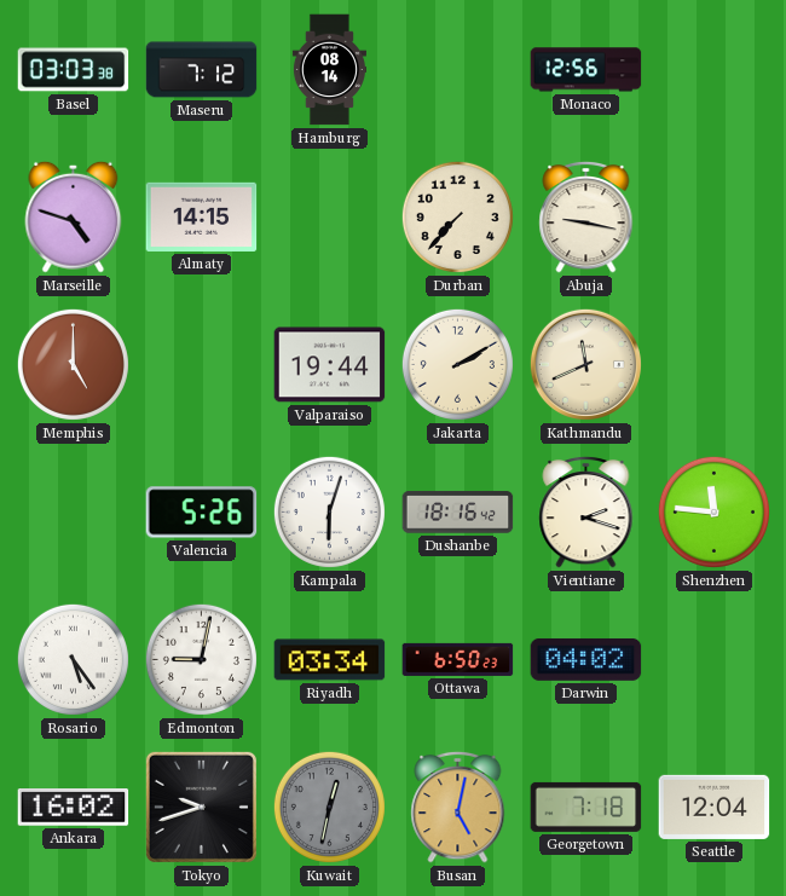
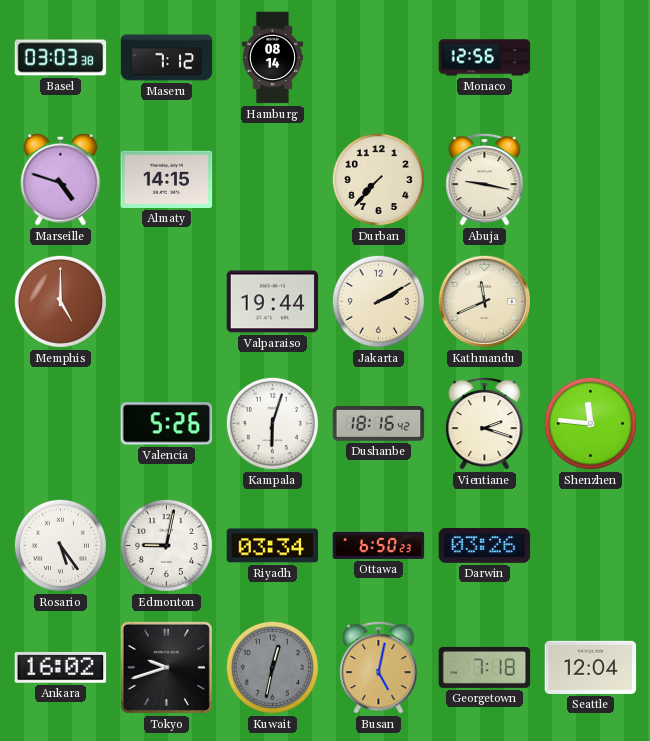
Darwin: 04:02 -> 03:26 (485, 545)
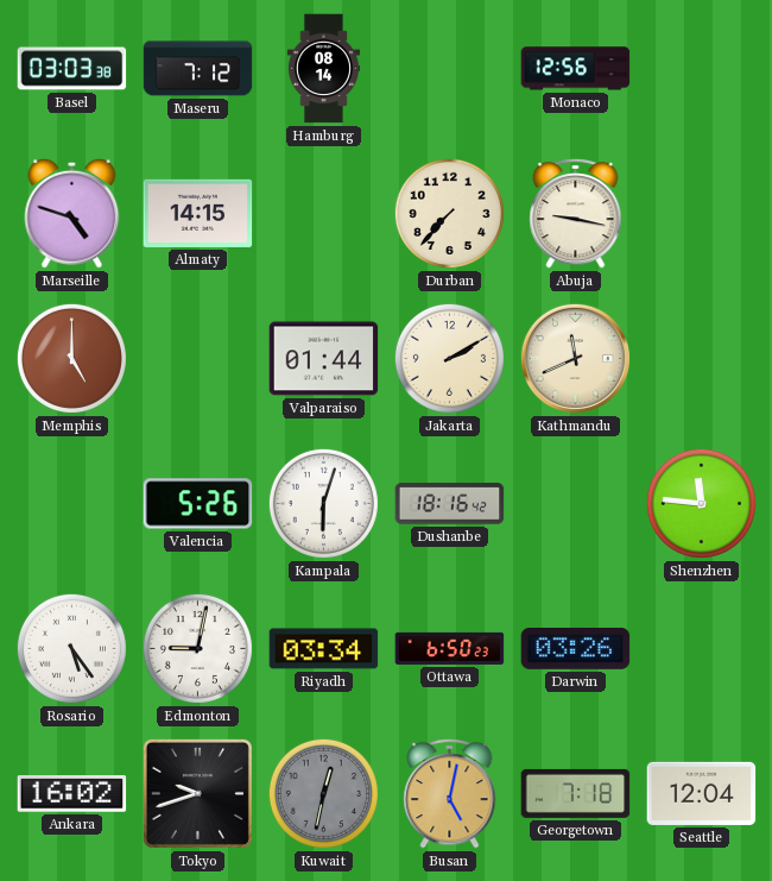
Valparaiso: 19:44 -> 01:44 (324, 359)
Vientiane: 2:18 -> none (485, 423)
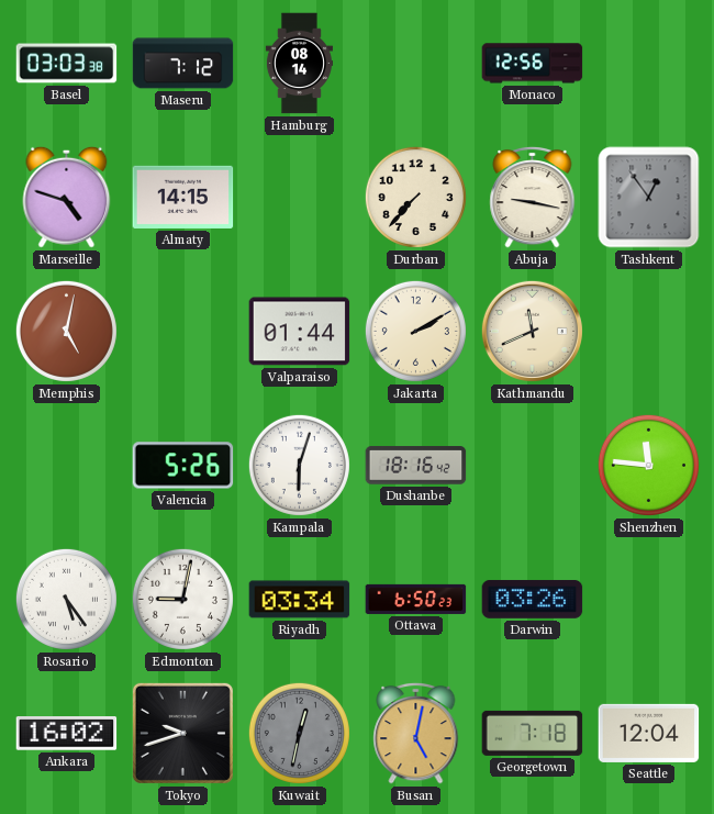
Tashkent: none -> 12:54 (649, 198)
Memphis: 5:00 -> 5:02 (66, 331)
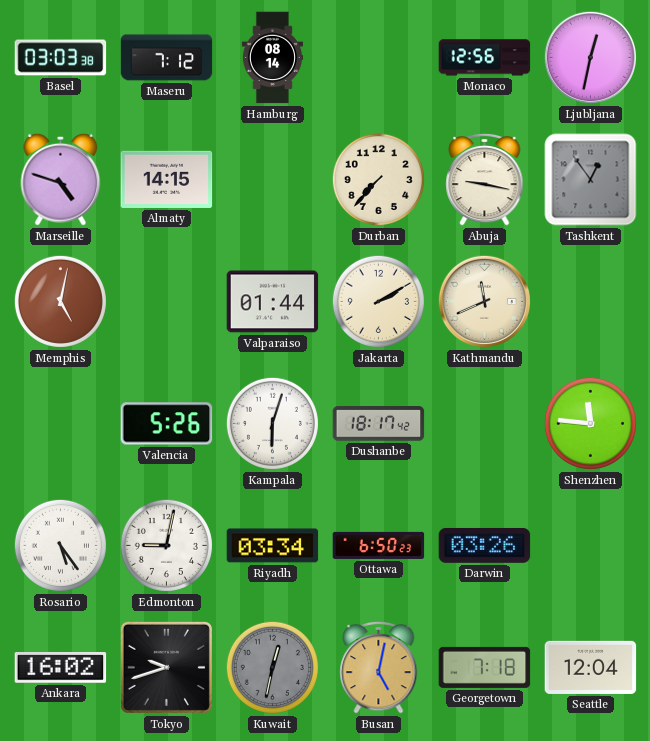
Ljubljana: none -> 12:32 (590, 57)
Dushanbe: 18:16 -> 18:17 (379, 424)
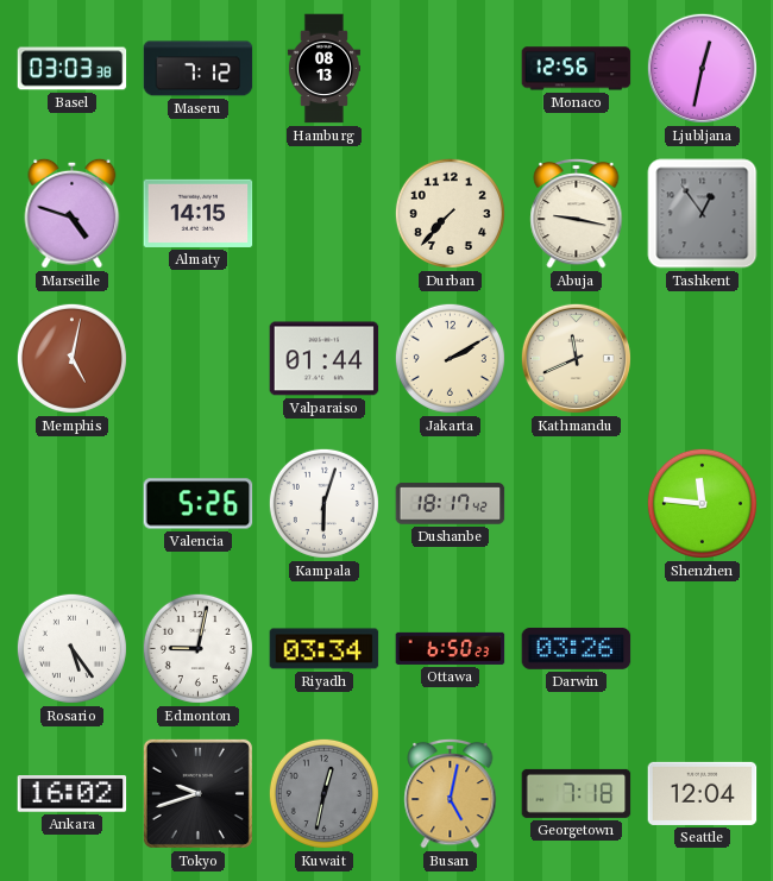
Hamburg: 08:14 -> 08:13 (323, 69)
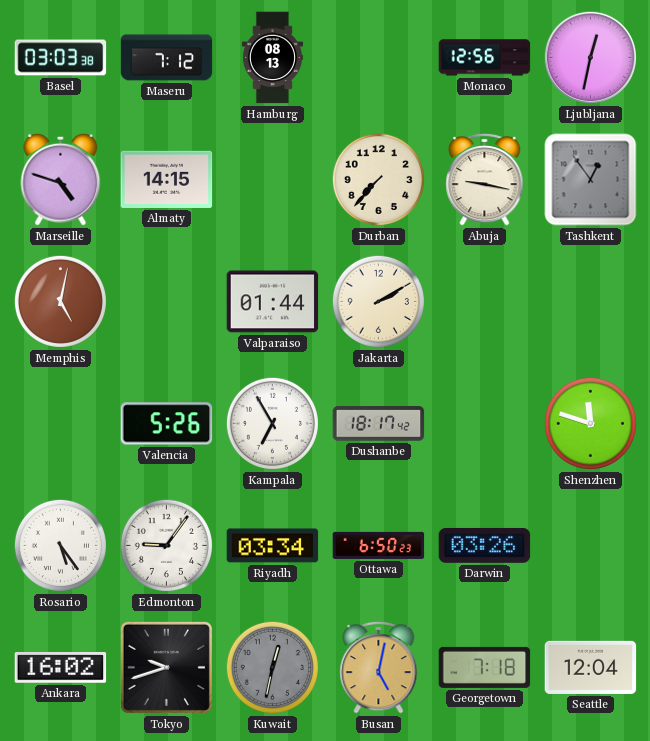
Kathmandu: 11:41 -> none (576, 358)
Kampala: 6:03 -> 6:55 (272, 423)
Shenzhen: 11:46 -> 11:48 (590, 423)
Edmonton: 9:02 -> 9:06 (166, 545)
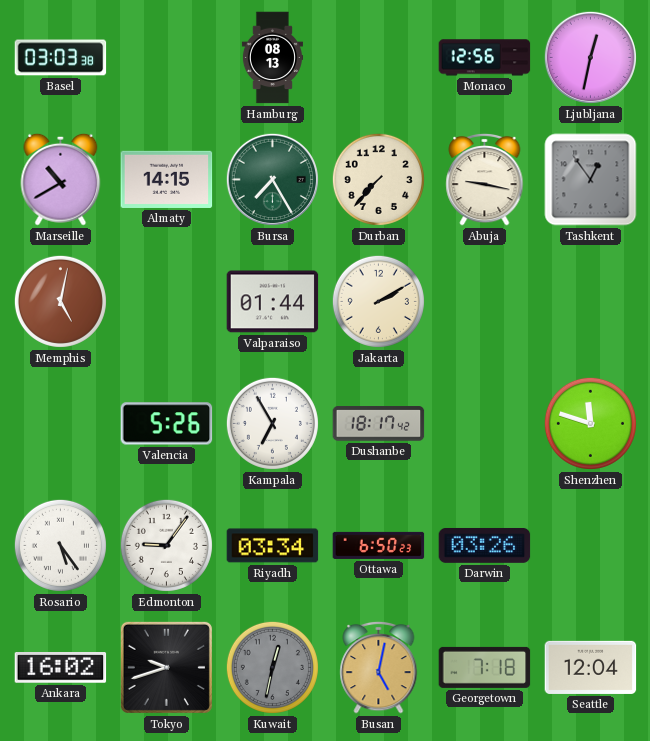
Maseru: 7:12 -> none (167, 58)
Marseille: 4:48 -> 10:40 (61, 179)
Bursa: none -> 7:25 (272, 179)
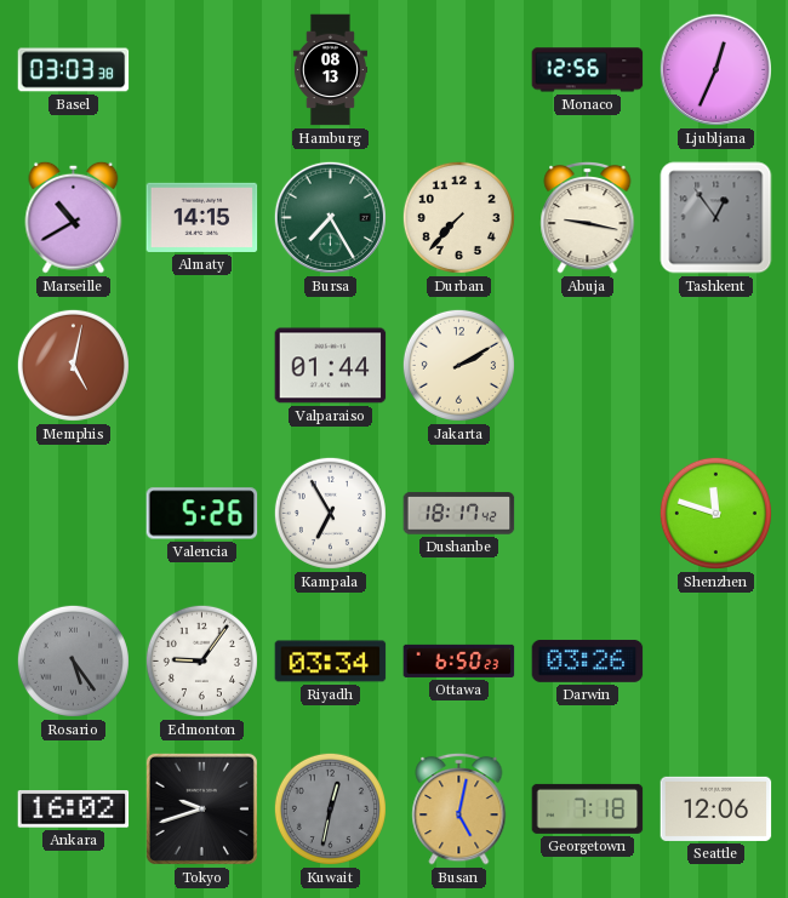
Ljubljana: 12:32 -> 12:34 (715, 69)
Rosario dial: white -> grey (73, 660)
Seattle: 12:04 -> 12:06 (716, 808)
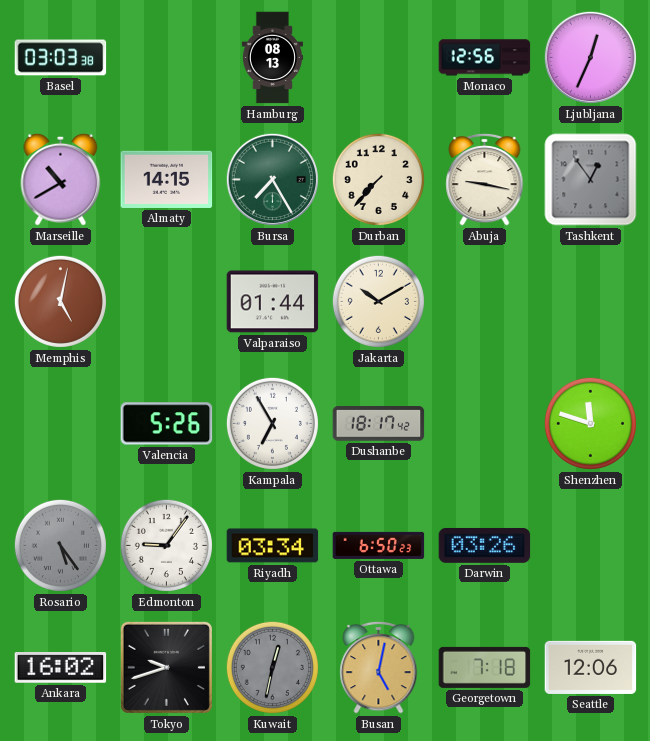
Jakarta: 2:10 -> 10:10 (378, 301)
